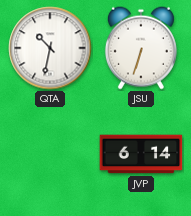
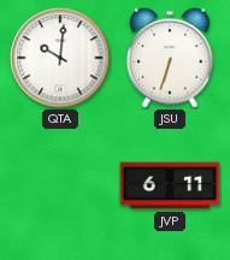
QTA: 10:32 -> 10:01 (60, 58)
JVP: 6:14 -> 6:11 (170, 185)
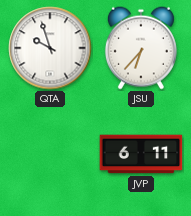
QTA: 10:01 -> 9:57 (50, 48)
JSU: 6:33 -> 6:37 (141, 48)
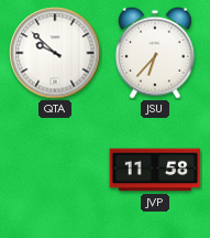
QTA: 9:57 -> 9:52 (55, 53)
JVP: 6:11 -> 11:58 (155, 170)
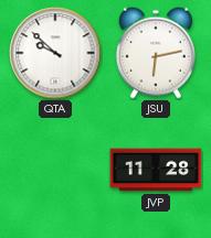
JSU: 6:37 -> 6:13 (156, 53)
JVP: 11:58 -> 11:28 (156, 170)
